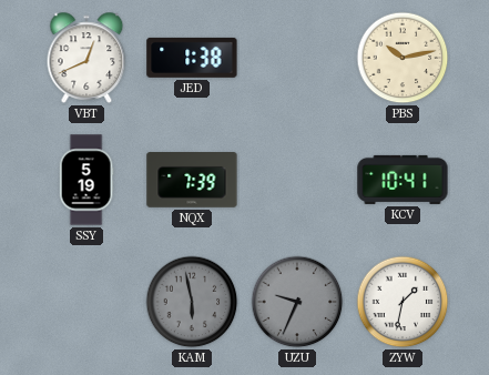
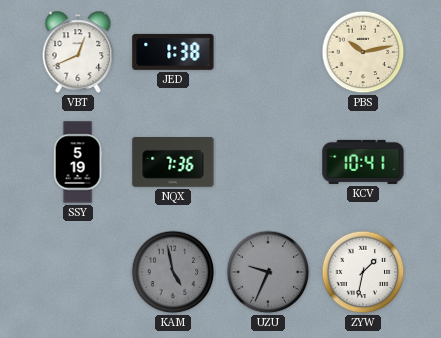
NQX: 7:39 -> 7:36 (173, 163)
KAM: 5:58 -> 4:58 (173, 272)
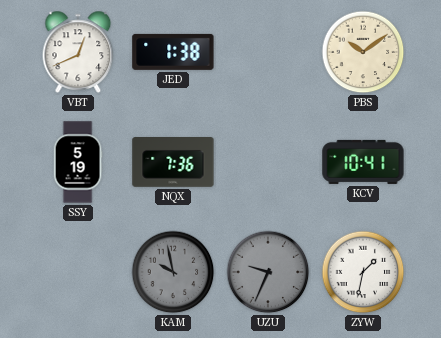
PBS: 10:13 -> 10:09 (363, 52)
KAM: 4:58 -> 9:58 (173, 272)
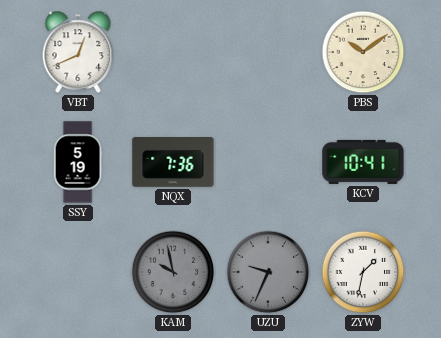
JED: 1:38 -> none (173, 52)
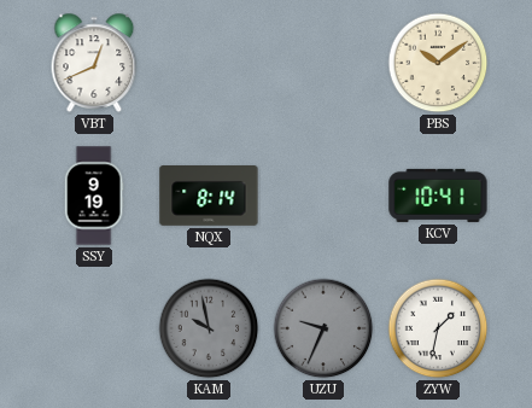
SSY: 5:19 -> 9:19 (94, 196)
NQX: 7:36 -> 8:14 (209, 197)
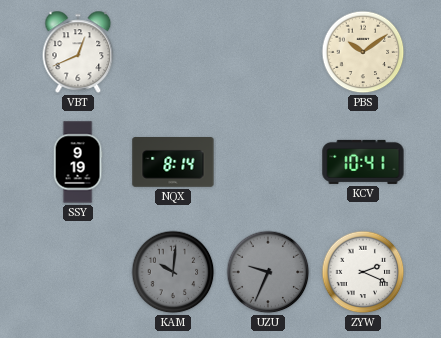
KAM: 9:58 -> 10:01 (173, 272)
ZYW: 1:32 -> 2:19 (363, 272)
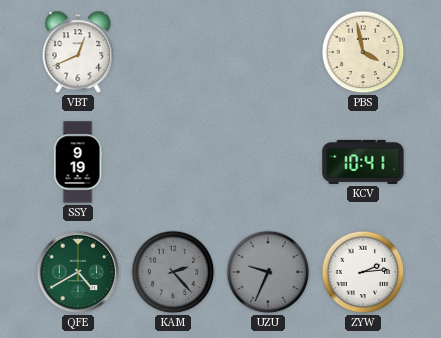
PBS: 10:09 -> 3:58 (363, 52)
NQX: 8:14 -> none (173, 163)
QFE: none -> 4:40 (78, 272)
KAM: 10:01 -> 2:23 (173, 272)
ZYW: 2:19 -> 2:14 (363, 272)
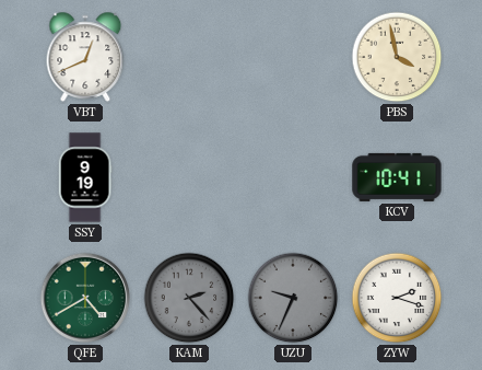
ZYW: 2:14 -> 2:18 (397, 298)
